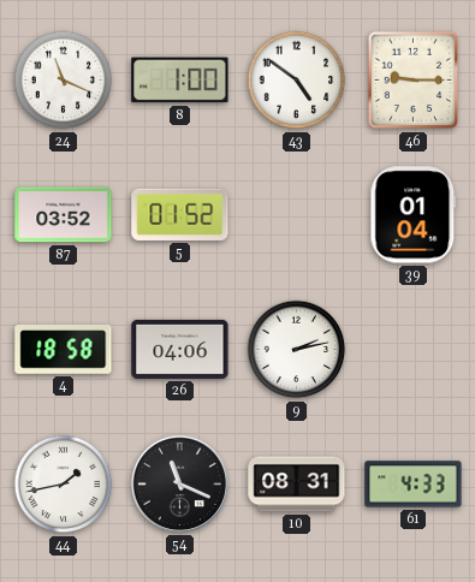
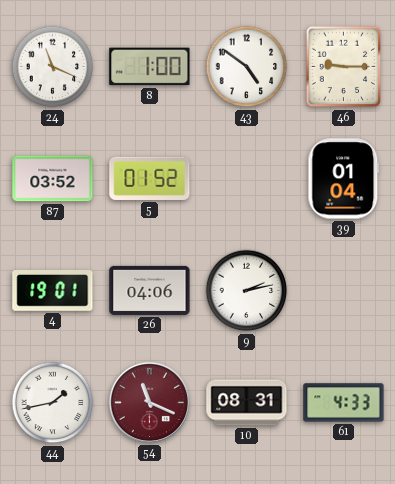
4: 18:58 -> 19:01 (53, 291)
54 dial: black -> burgundy (149, 402)
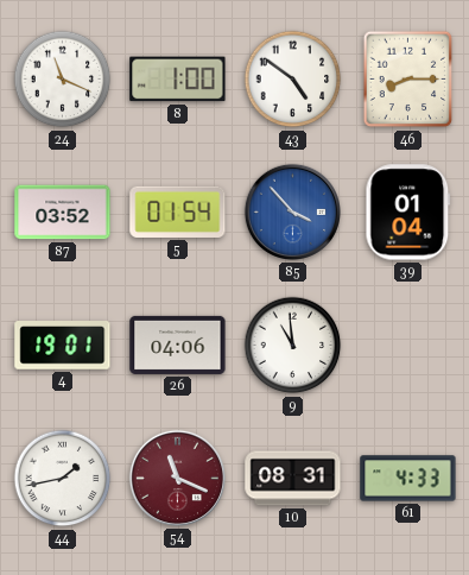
46: 9:15 -> 8:15 (408, 80)
5: 01:52 -> 01:54 (178, 211)
85: none -> 3:53 (292, 211)
9: 2:13 -> 10:59 (293, 346)
